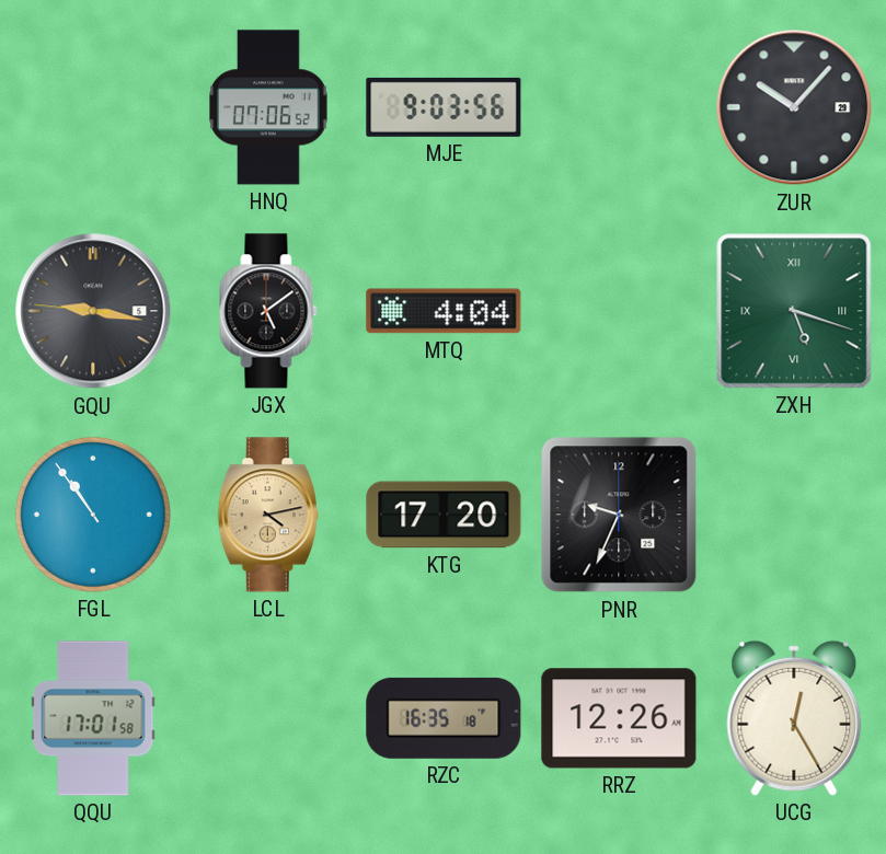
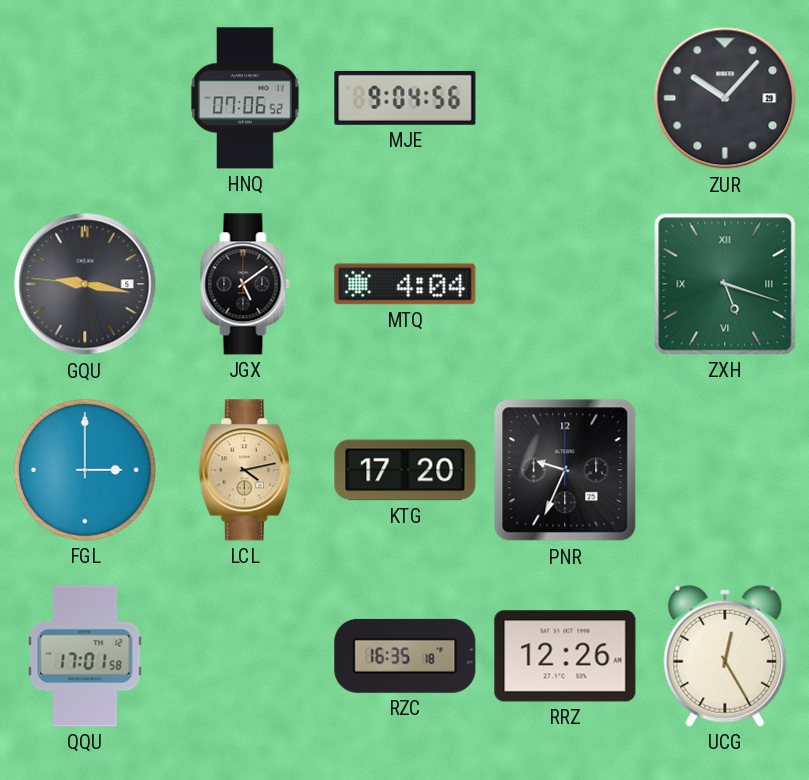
MJE: 9:03 -> 9:04 (405, 98)
FGL: 10:54 -> 3:00 (85, 470)
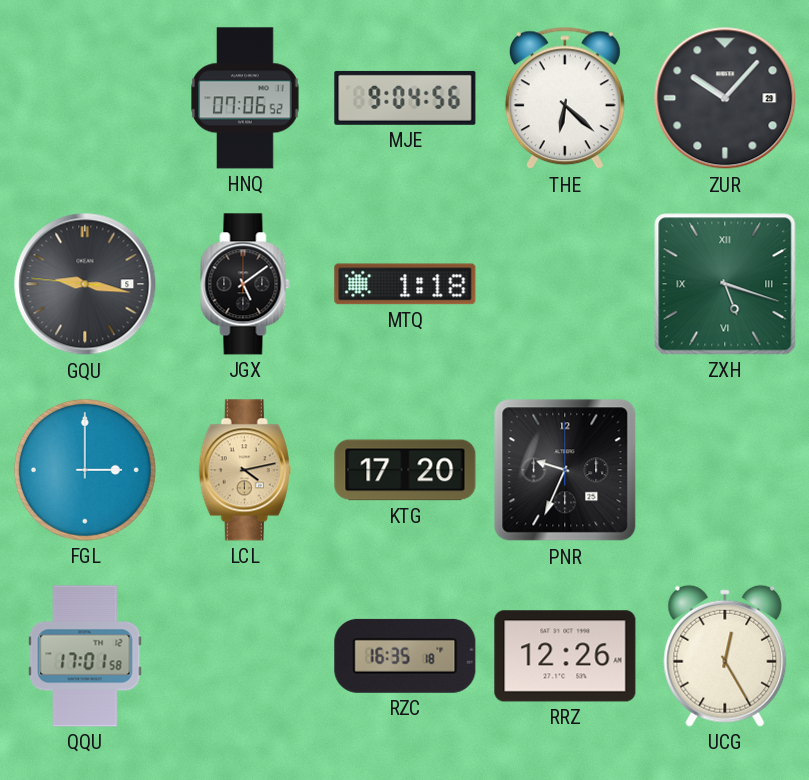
THE: none -> 6:22 (565, 98)
MTQ: 4:04 -> 1:18 (405, 284)
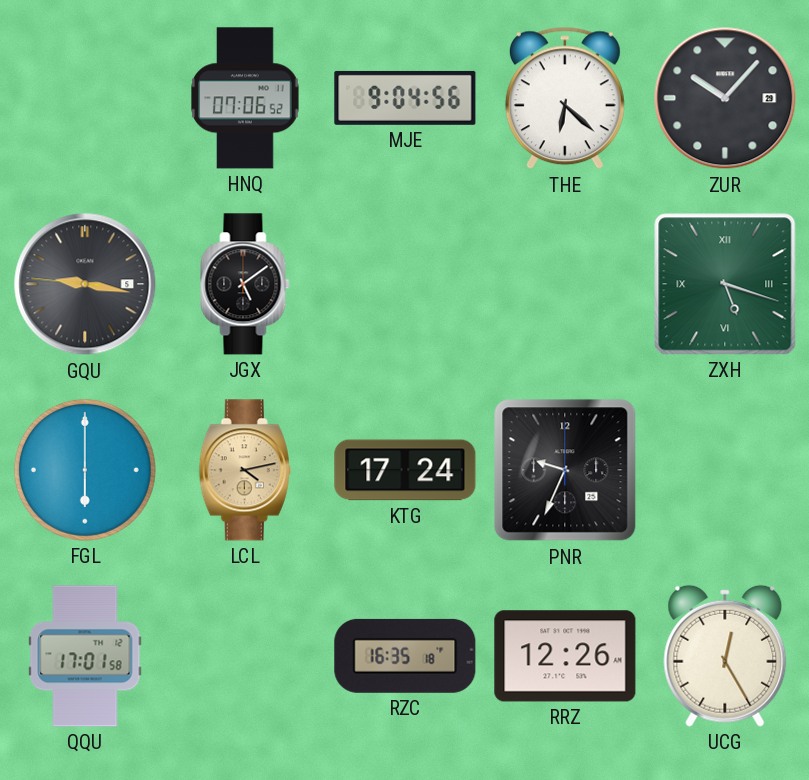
MTQ: 1:18 -> none (405, 284)
FGL: 3:00 -> 6:00 (85, 470)
KTG: 17:20 -> 17:24 (405, 470)
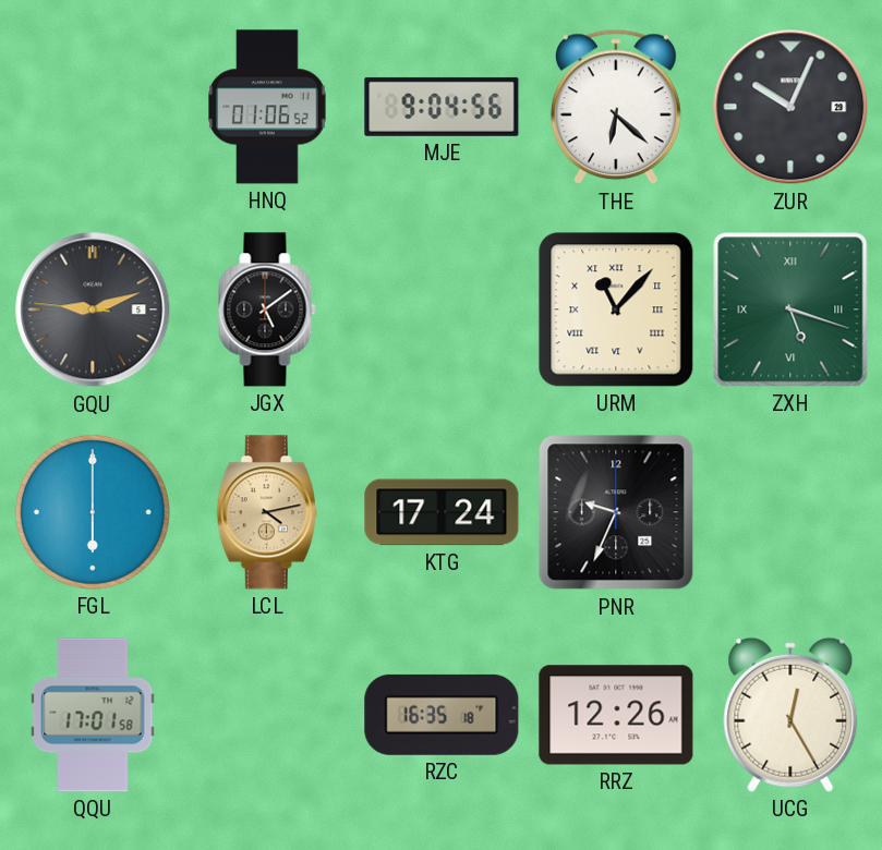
HNQ: 07:06 -> 01:06 (267, 107)
ZUR: 10:07 -> 10:04 (790, 107)
GQU: 9:16 -> 9:11 (93, 309)
URM: none -> 11:07 (616, 309)
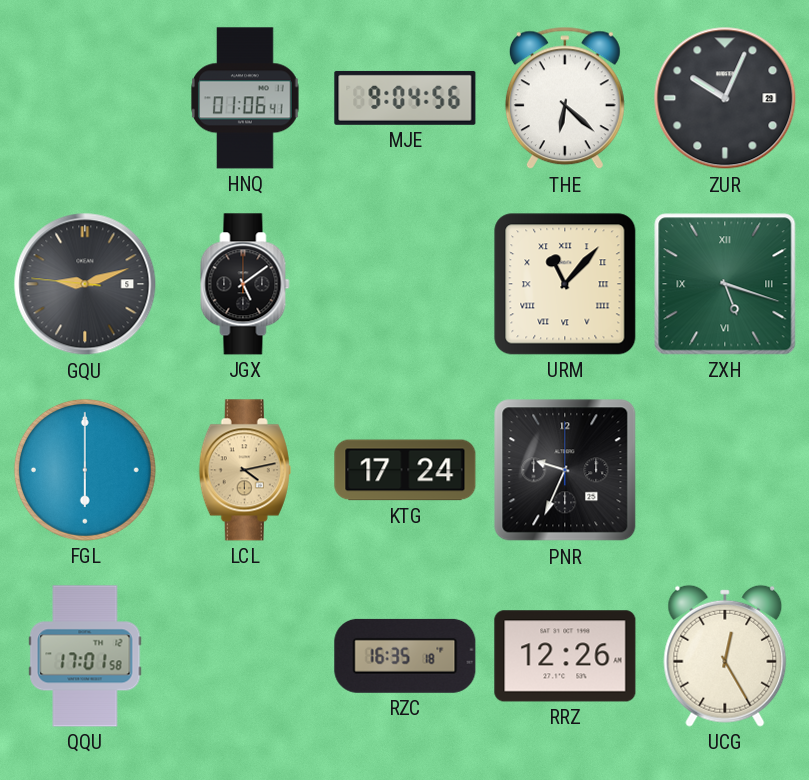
HNQ: 01:06:52 -> 01:06:41 (245, 98)
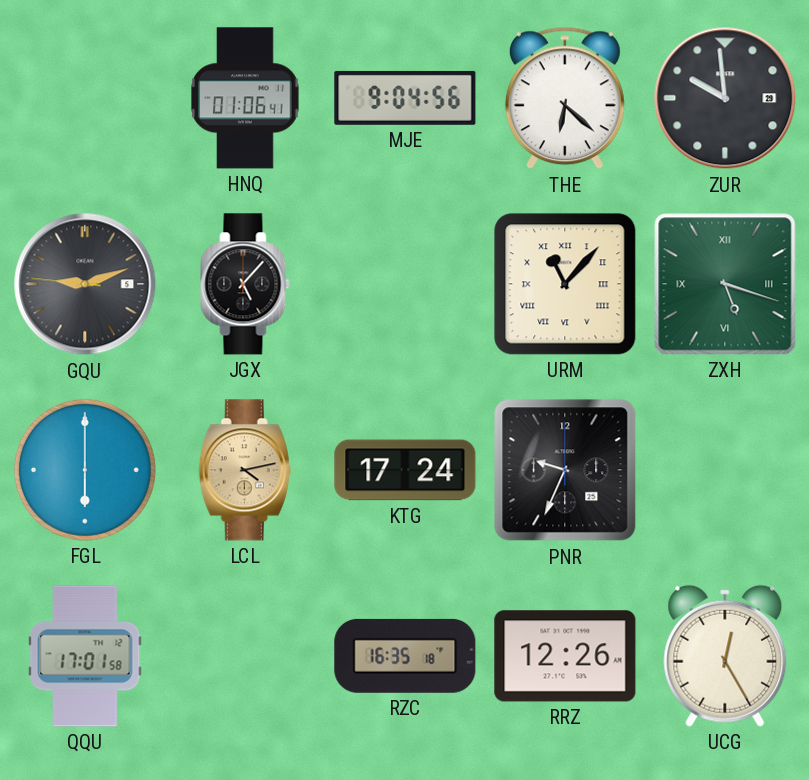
ZUR: 10:04 -> 9:59 (725, 98)
JGX: 5:09 -> 5:07 (245, 284)
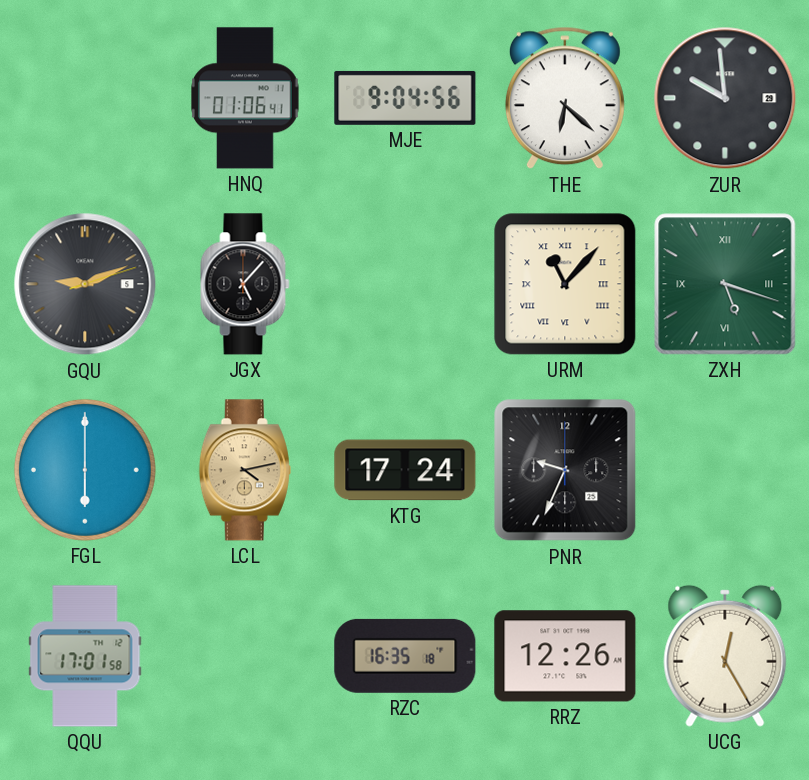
GQU: 9:11:46 -> 9:11:12 (85, 284)
